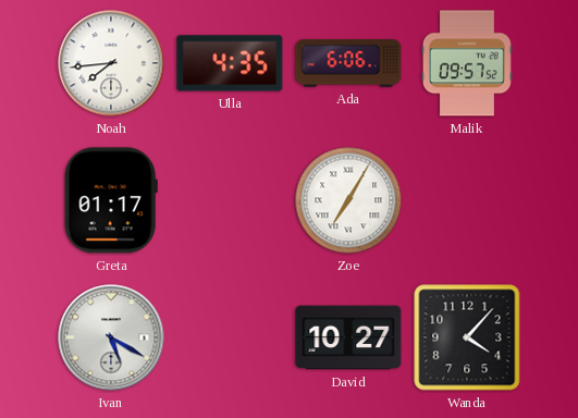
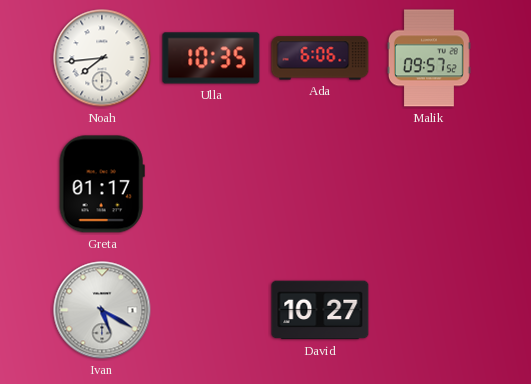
Ulla: 4:35 -> 10:35 (211, 58)
Zoe: 7:05 -> none (348, 200)
Wanda: 4:07 -> none (467, 337)
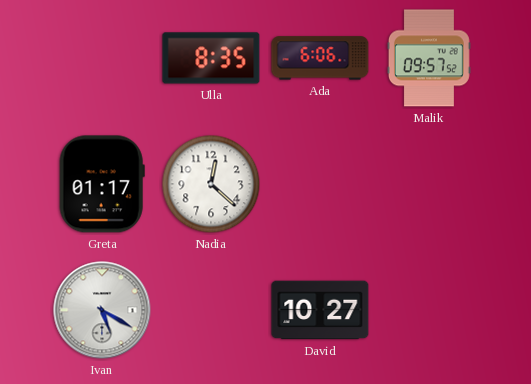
Noah: 7:44 -> none (102, 58)
Ulla: 10:35 -> 8:35 (211, 58)
Nadia: none -> 12:22 (211, 184)
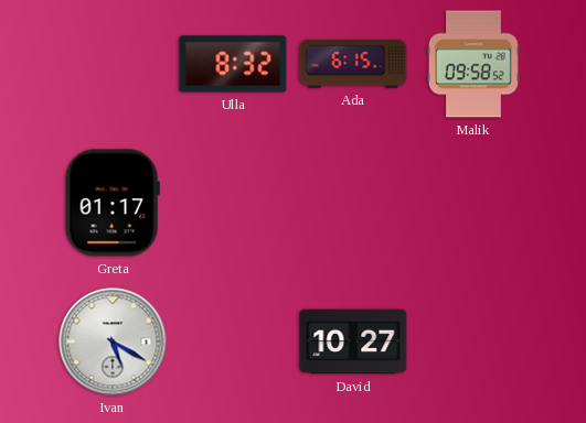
Ulla: 8:35 -> 8:32 (233, 64)
Ada: 6:06 -> 6:15 (353, 64)
Malik: 09:57 -> 09:58 (473, 64)
Nadia: 12:22 -> none (211, 184)
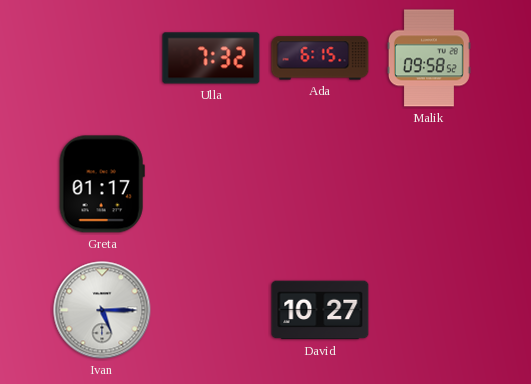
Ulla: 8:32 -> 7:32 (211, 58)
Ivan: 5:20 -> 5:15 (102, 310)
